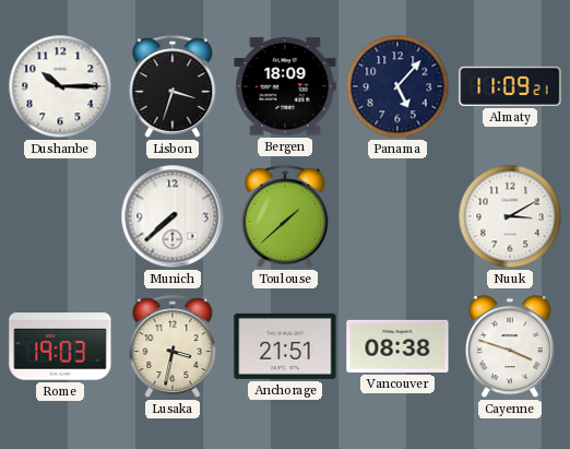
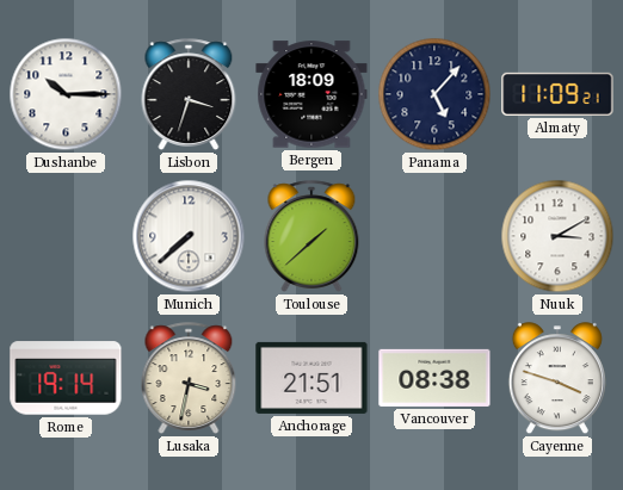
Rome: 19:03 -> 19:14 (66, 378)
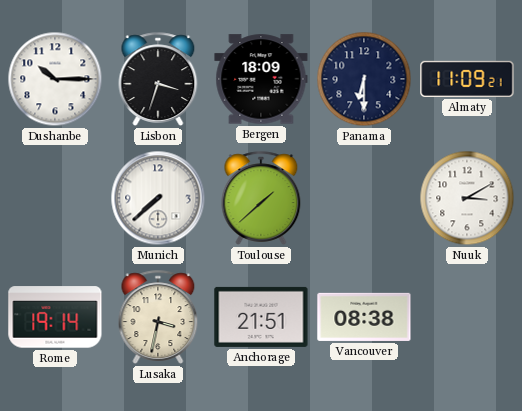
Panama: 5:07 -> 6:30 (364, 79)
Cayenne: 3:48 -> none (557, 379)
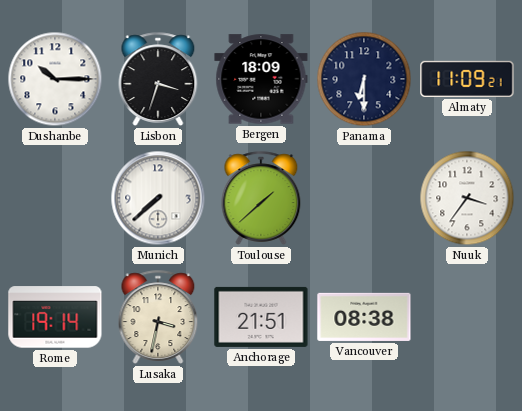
Nuuk: 3:10 -> 3:36 (467, 198)
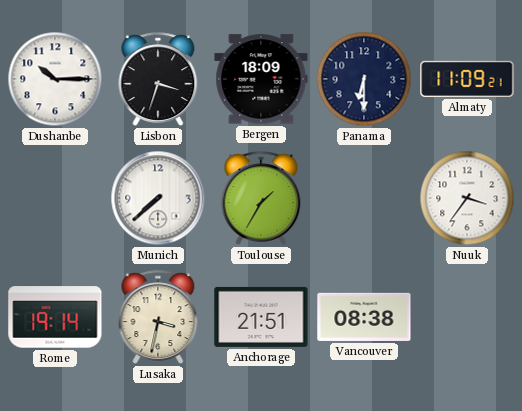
Toulouse: 1:38 -> 1:35 (261, 198)
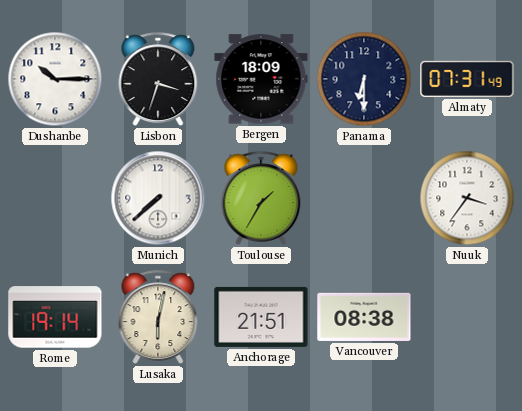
Almaty: 11:09 -> 07:31 (467, 79)
Lusaka: 3:32 -> 6:02 (158, 317)
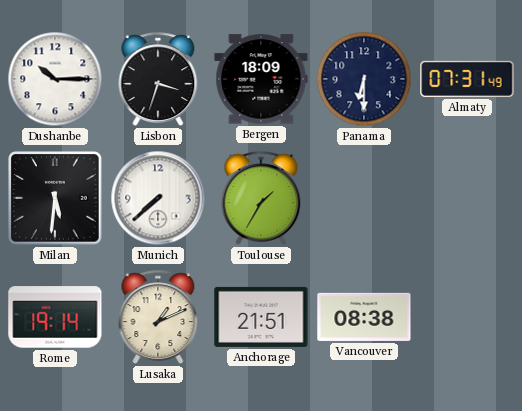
Milan: none -> 5:31 (56, 199)
Nuuk: 3:36 -> none (467, 198)
Lusaka: 6:02 -> 1:11 (158, 317)
